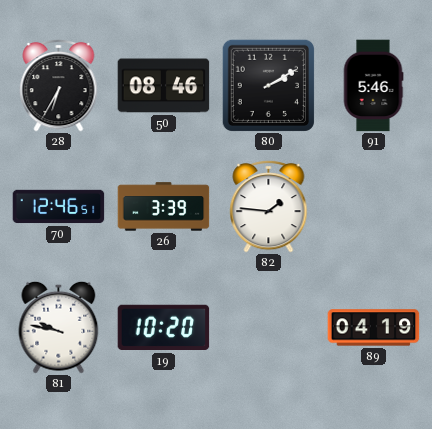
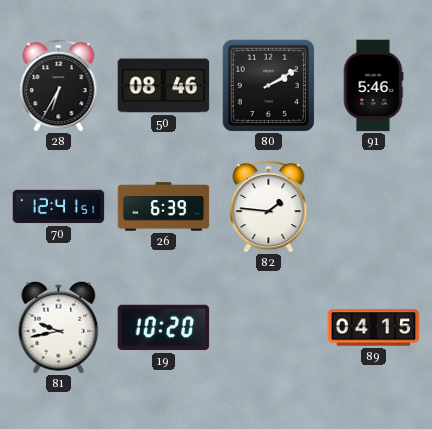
70: 12:46 -> 12:41 (59, 207)
26: 3:39 -> 6:39 (164, 207)
81: 9:47 -> 9:43 (59, 327)
89: 04:19 -> 04:15 (374, 328)
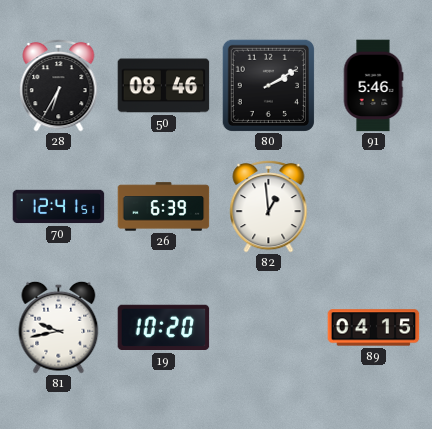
82: 1:46 -> 12:59 (269, 206)
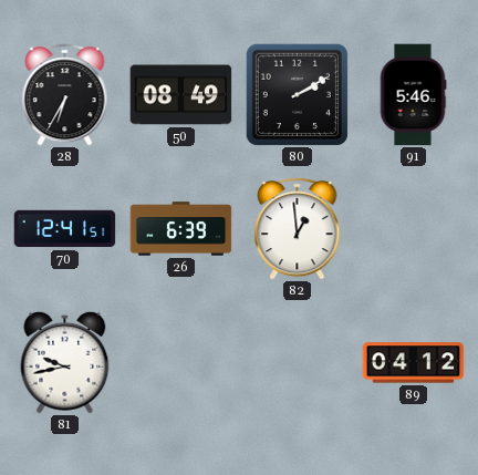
50: 08:46 -> 08:49 (181, 95)
19: 10:20 -> none (164, 328)
89: 04:15 -> 04:12 (414, 363)
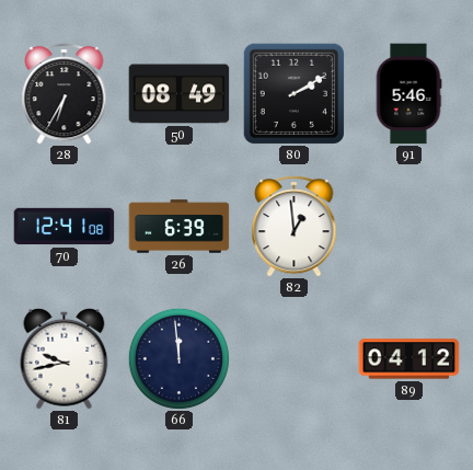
70: 12:41:51 -> 12:41:08 (65, 227)
66: none -> 11:59 (178, 358)
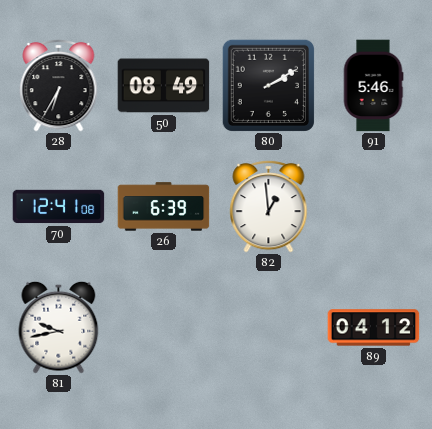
66: 11:59 -> none (178, 358)
